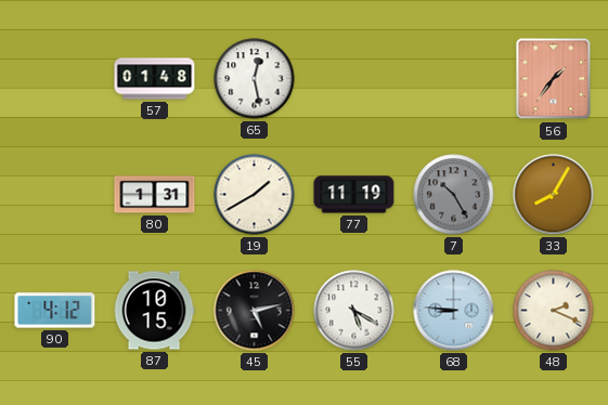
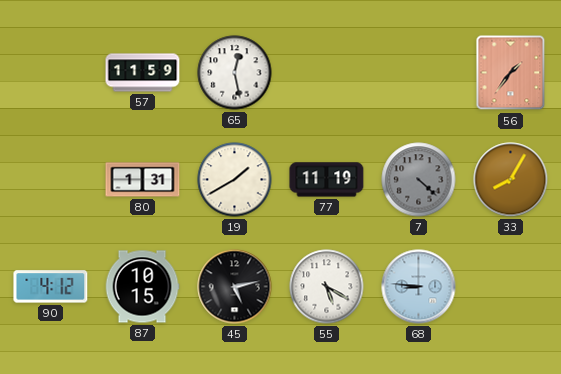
57: 01:48 -> 11:59 (143, 73)
7: 10:25 -> 4:22 (419, 180)
48: 2:19 -> none (554, 311)
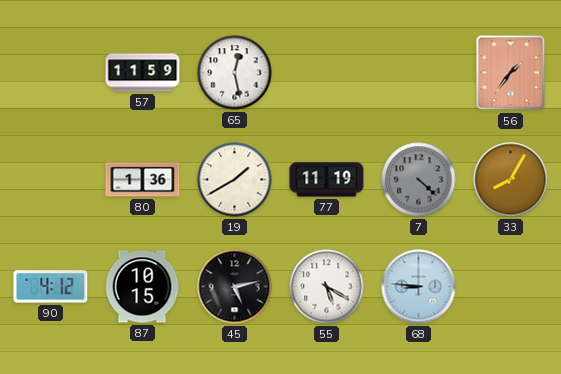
80: 1:31 -> 1:36 (143, 180)
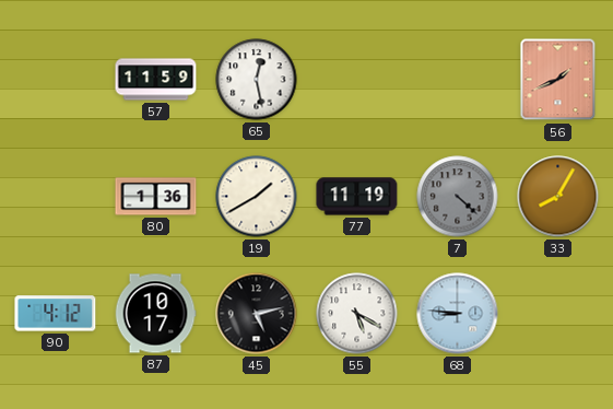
56: 1:36 -> 1:41 (558, 80)
87: 10:15 -> 10:17 (155, 314)
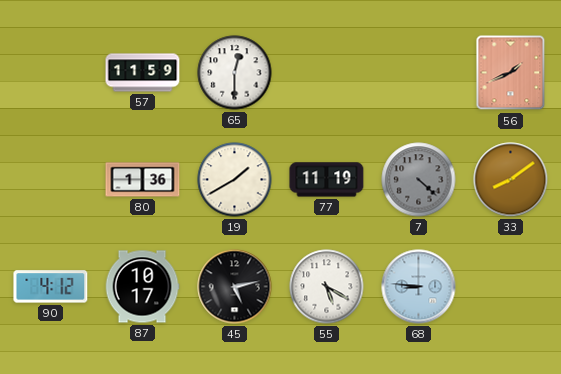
65: 12:28 -> 12:30 (235, 73)
33: 8:05 -> 8:09 (511, 180)
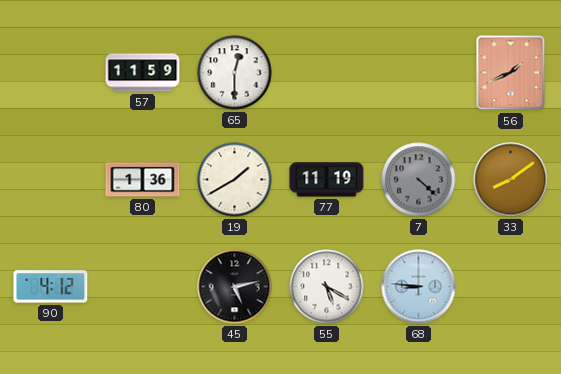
87: 10:17 -> none (142, 287)
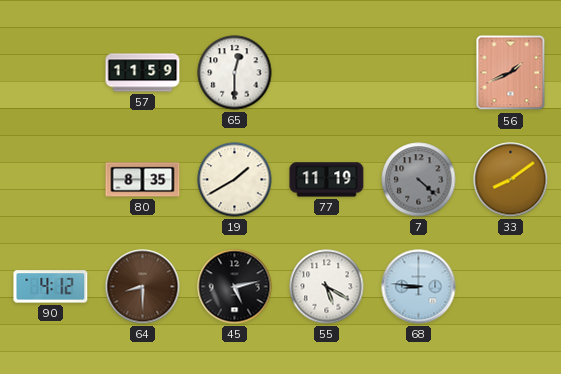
80: 1:36 -> 8:35 (143, 180)
64: none -> 8:30 (143, 287)
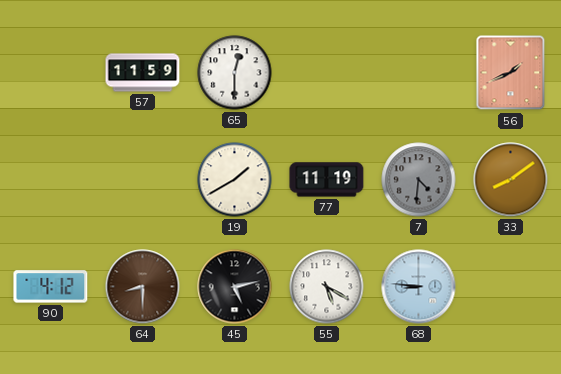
80: 8:35 -> none (143, 180)
7: 4:22 -> 4:31 (419, 180)
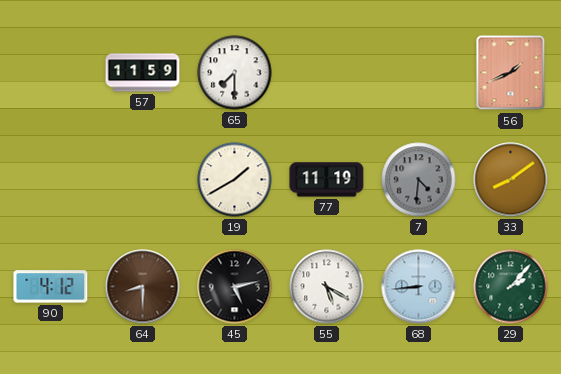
65: 12:30 -> 7:30 (235, 73)
68: 8:46 -> 8:44 (419, 287)
29: none -> 2:07 (511, 287)
